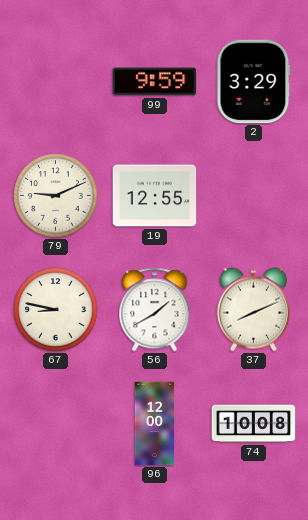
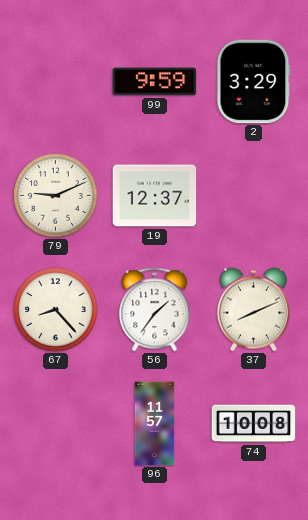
19: 12:55 -> 12:37 (155, 196)
67: 8:47 -> 8:23 (56, 310)
56: 1:40 -> 1:36 (155, 310)
96: 12:00 -> 11:57 (155, 424)
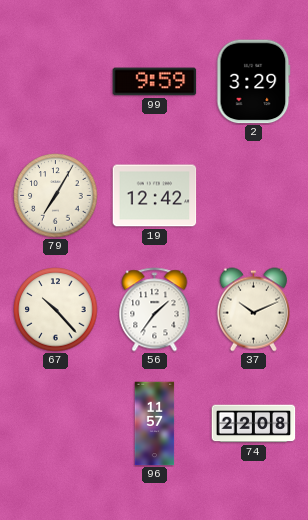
79: 9:11 -> 7:05 (56, 196)
19: 12:37 -> 12:42 (155, 196)
67: 8:23 -> 10:23 (56, 310)
37: 8:11 -> 10:11 (253, 310)
74: 10:08 -> 22:08 (254, 424)
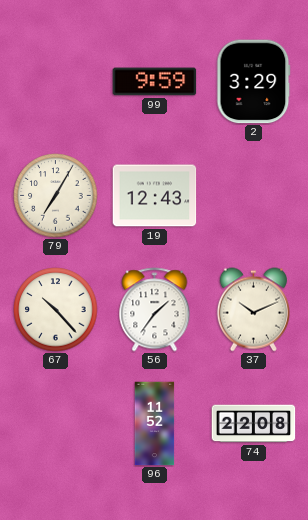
19: 12:42 -> 12:43 (155, 196)
96: 11:57 -> 11:52 (155, 424)
